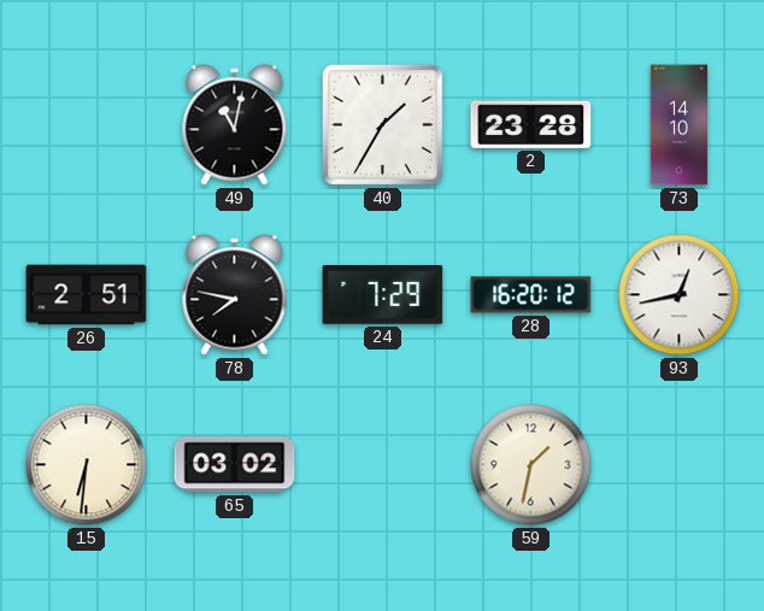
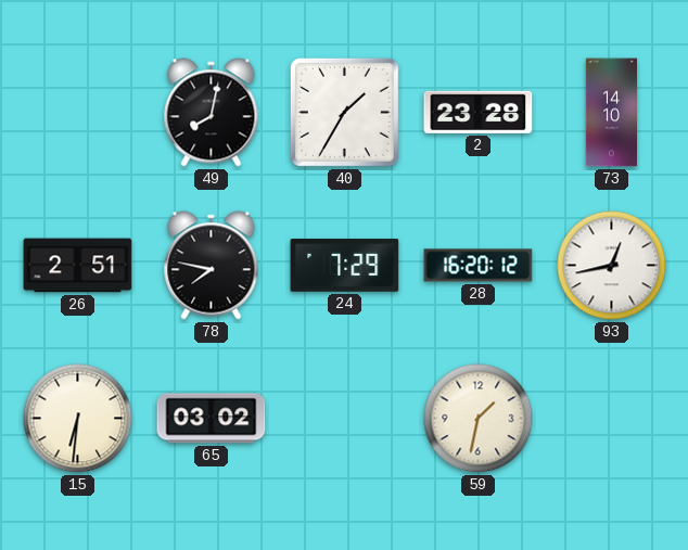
49: 11:02 -> 8:02 (212, 113)
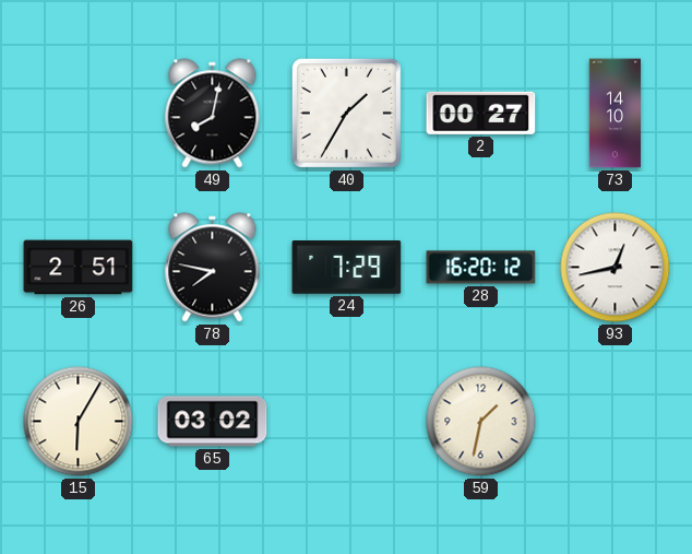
2: 23:28 -> 00:27 (481, 113)
15: 6:31 -> 6:05 (79, 422)
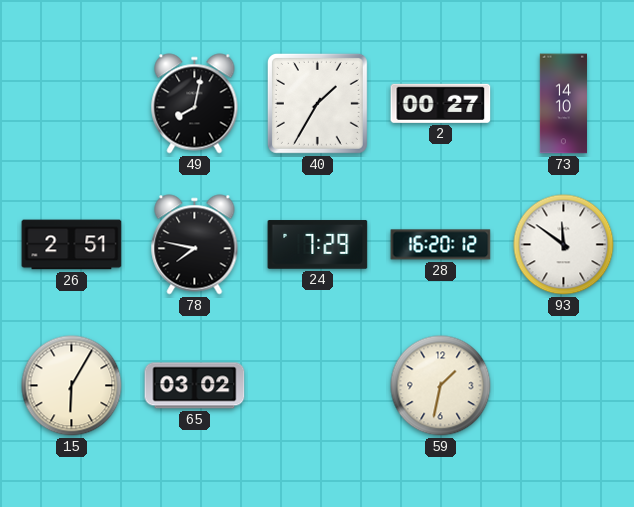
93: 12:43 -> 11:51 (564, 245)
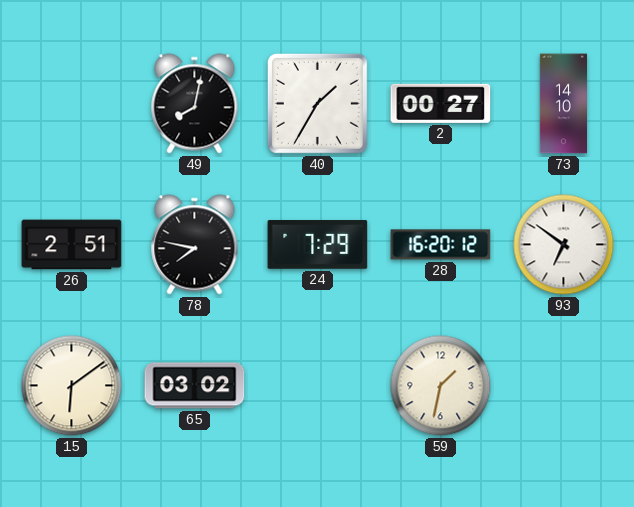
93: 11:51 -> 6:51 (564, 245)
15: 6:05 -> 6:09 (72, 386)
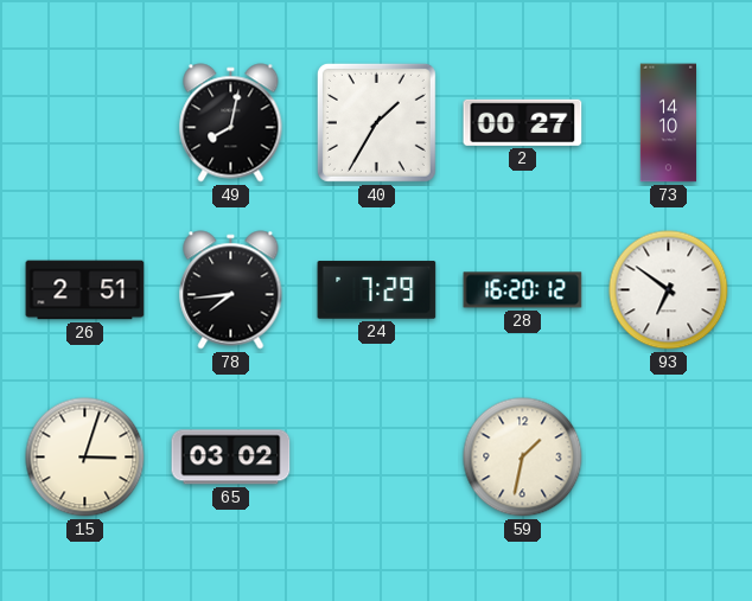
78: 7:47 -> 7:44 (231, 290)
15: 6:09 -> 3:03 (85, 458)
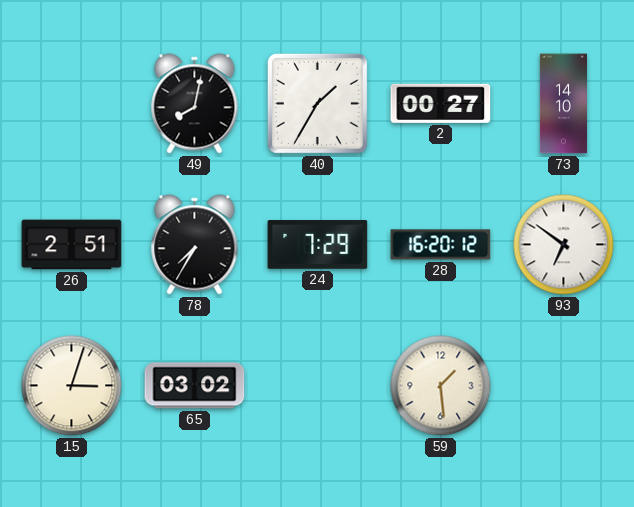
78: 7:44 -> 7:35 (195, 245)
59: 1:32 -> 1:29 (441, 386)
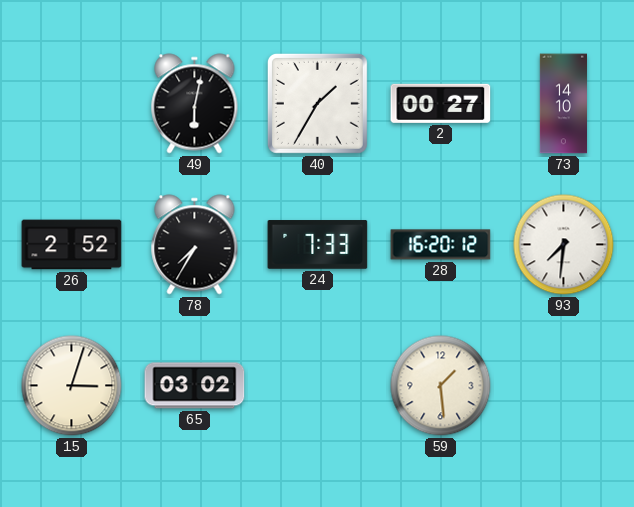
49: 8:02 -> 6:02 (195, 104)
26: 2:51 -> 2:52 (72, 245)
24: 7:29 -> 7:33 (318, 245)
93: 6:51 -> 7:31 (564, 245)
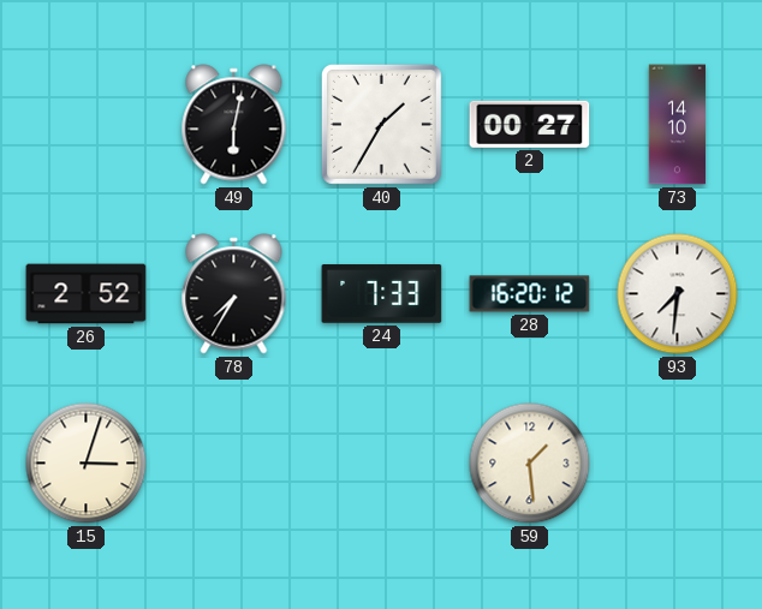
65: 03:02 -> none (195, 386)
